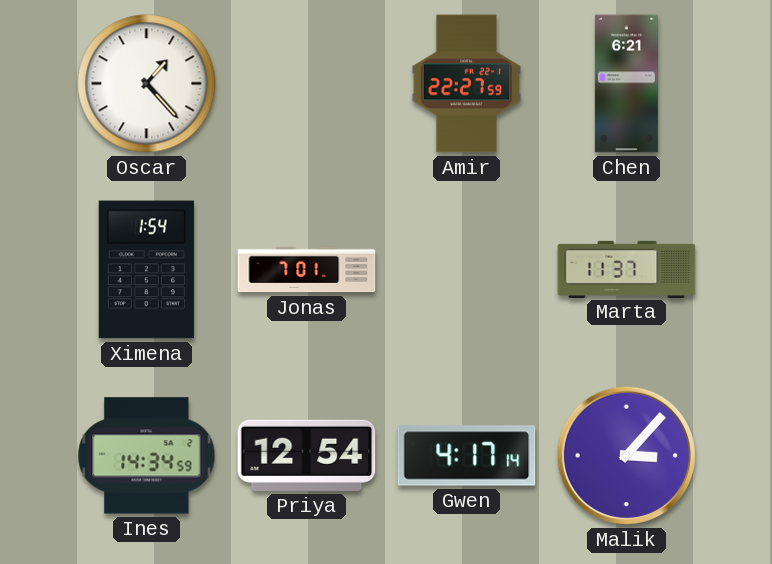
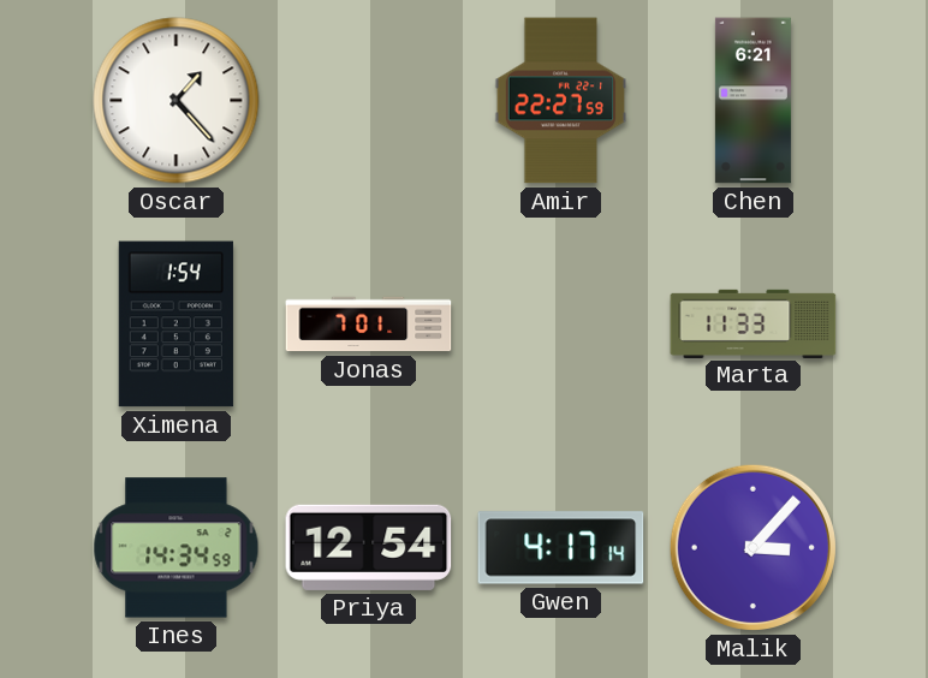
Marta: 11:37 -> 11:33 (754, 323)
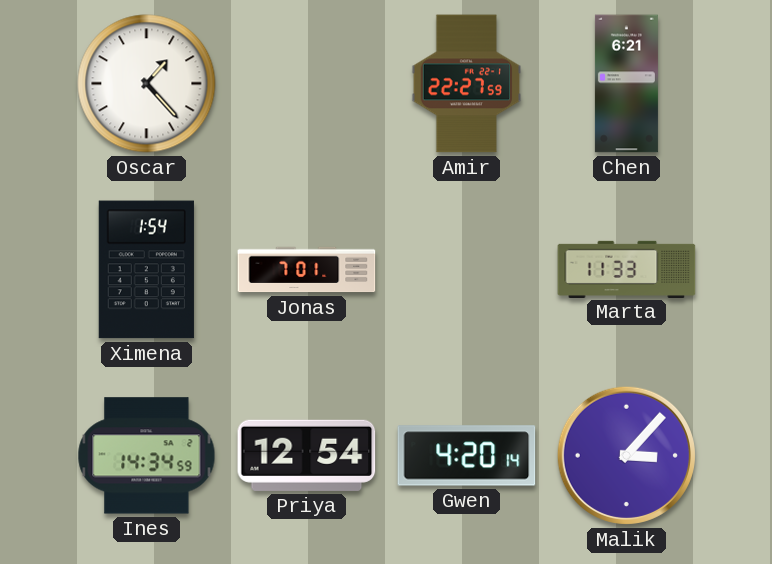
Gwen: 4:17 -> 4:20 (467, 456)
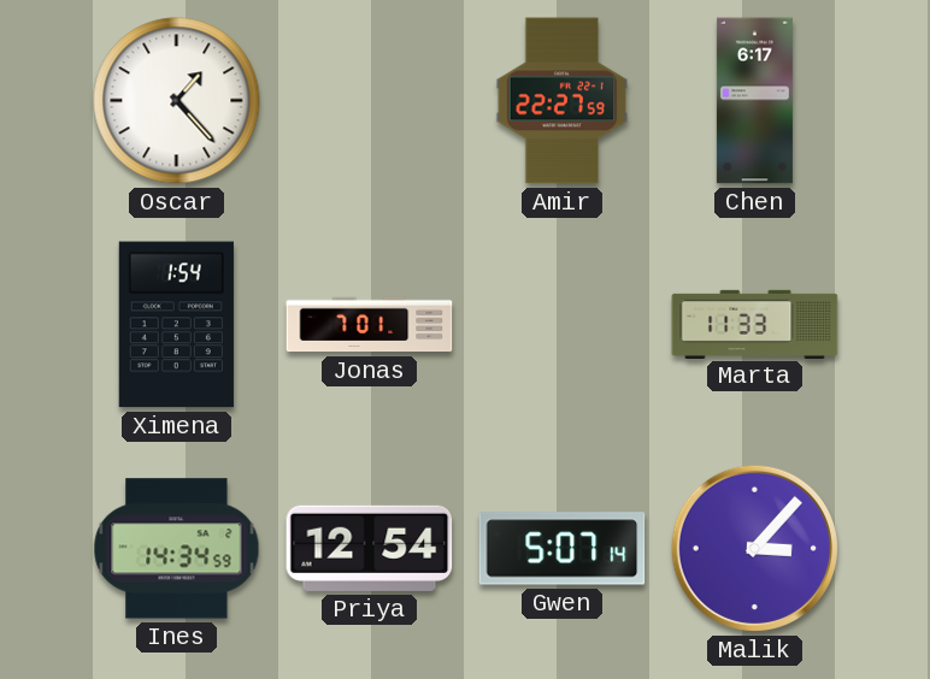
Chen: 6:21 -> 6:17 (754, 101)
Gwen: 4:20 -> 5:07 (563, 549)
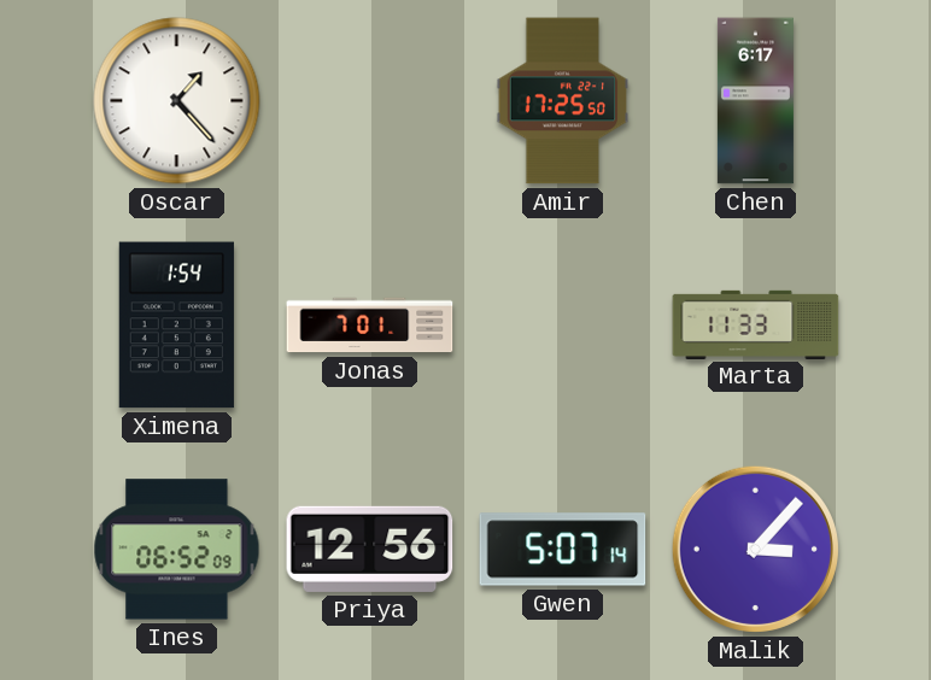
Amir: 22:27 -> 17:25 (563, 101)
Ines: 14:34 -> 06:52 (177, 550)
Priya: 12:54 -> 12:56 (370, 549)
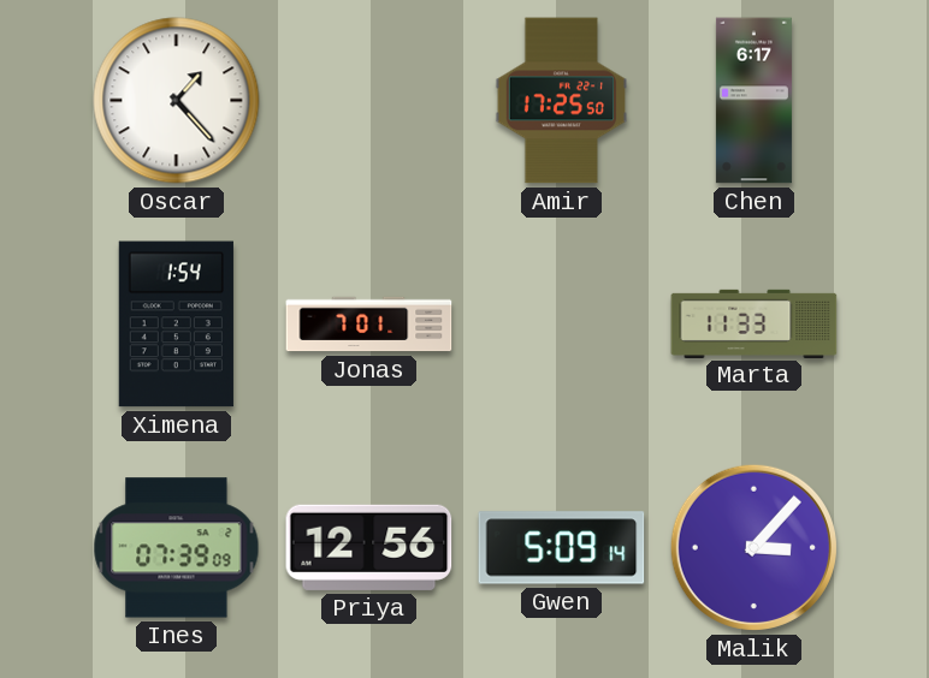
Ines: 06:52 -> 07:39 (177, 548)
Gwen: 5:07 -> 5:09 (562, 548)
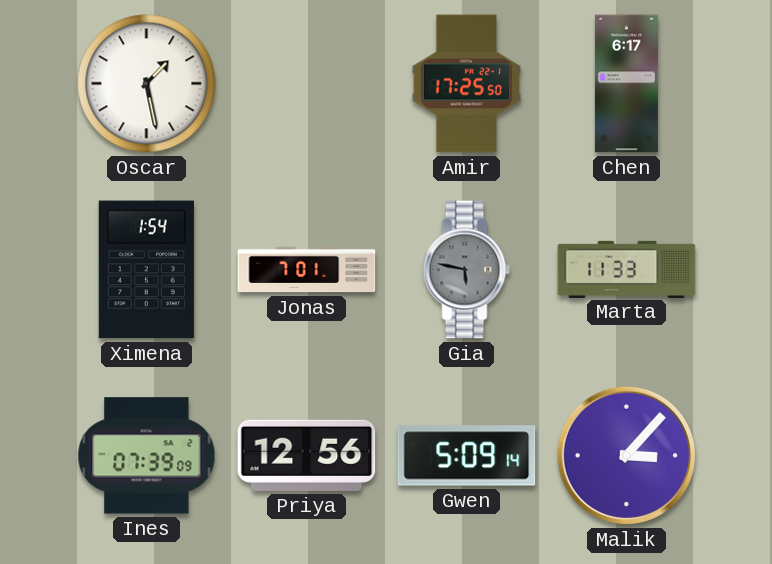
Oscar: 1:23 -> 1:28 (147, 84)
Gia: none -> 5:47 (467, 270)
